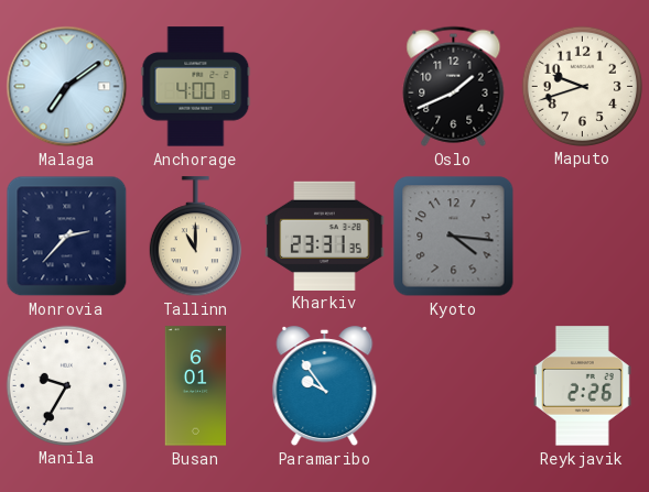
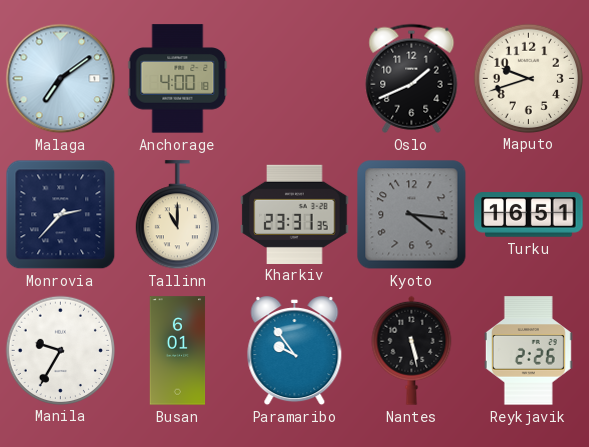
Turku: none -> 16:51 (529, 215)
Nantes: none -> 5:28 (412, 350)
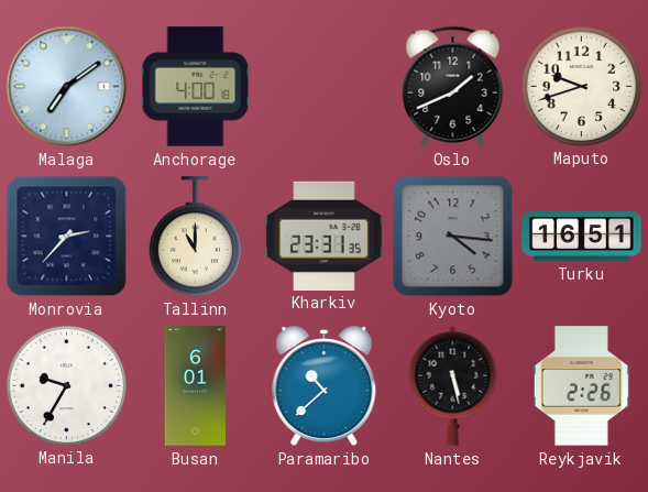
Paramaribo: 9:54 -> 10:38 (325, 386)
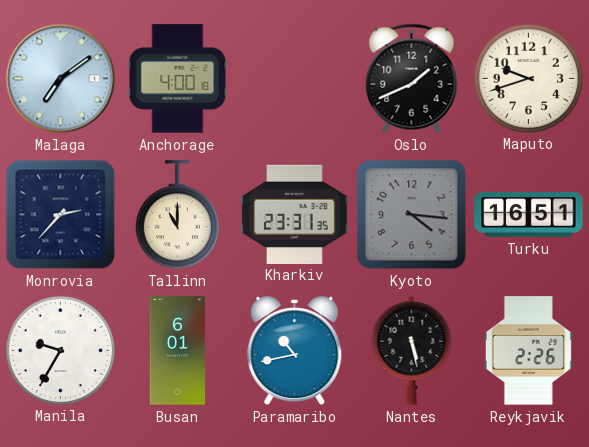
Paramaribo: 10:38 -> 10:43 (295, 351)
